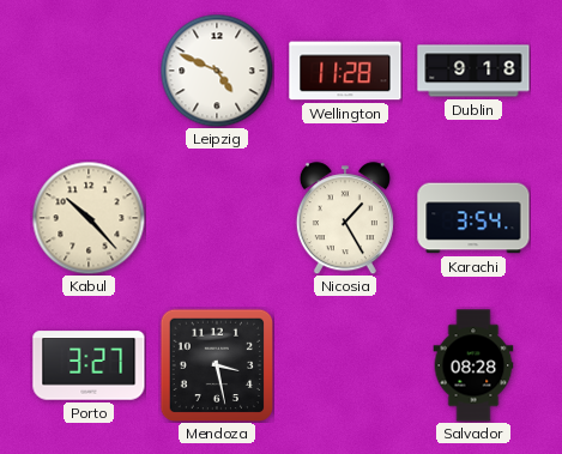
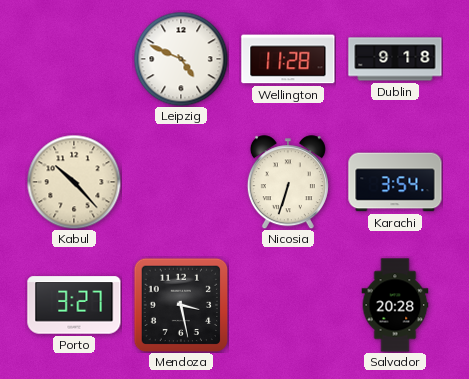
Nicosia: 1:25 -> 6:33 (288, 182)
Salvador: 08:28 -> 20:28 (395, 305)
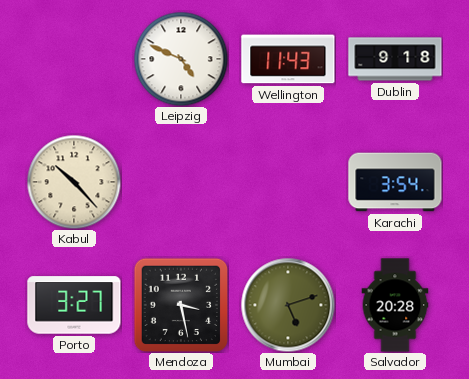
Wellington: 11:28 -> 11:43 (288, 59)
Nicosia: 6:33 -> none (288, 182)
Mumbai: none -> 5:12 (288, 305)
